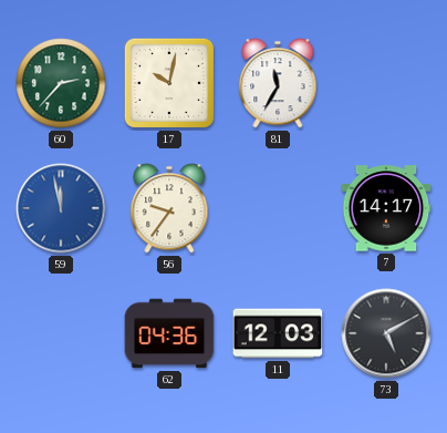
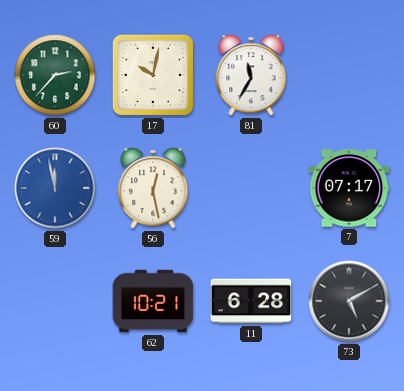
56: 9:36 -> 12:28 (153, 188)
7: 14:17 -> 07:17 (349, 188)
62: 04:36 -> 10:21 (153, 301)
11: 12:03 -> 6:28 (251, 301)
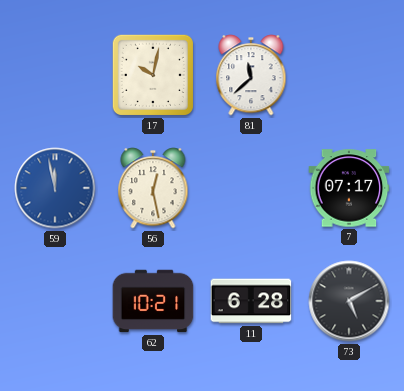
60: 2:37 -> none (55, 75)
81: 11:35 -> 11:38 (251, 75)
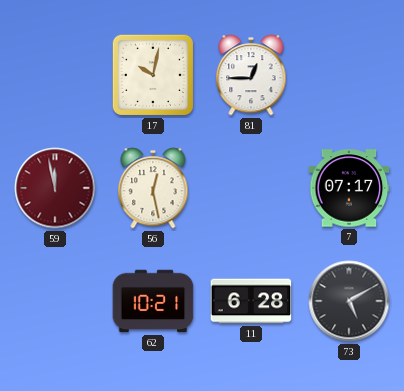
81: 11:38 -> 12:45 (251, 75)
59 dial: blue -> burgundy (55, 188)
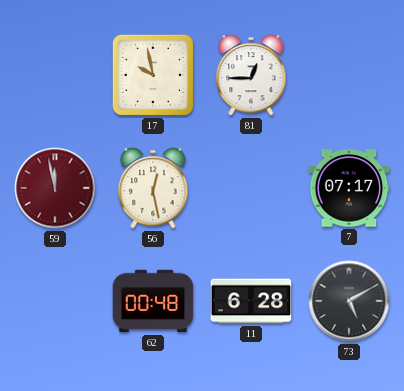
17: 10:02 -> 9:58 (153, 75)
62: 10:21 -> 00:48 (153, 301)
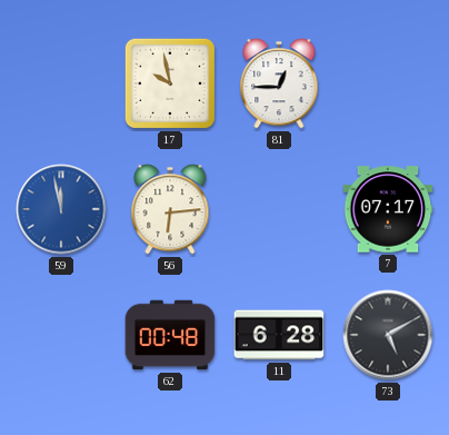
59 dial: burgundy -> blue (61, 209)
56: 12:28 -> 6:14 (170, 209)
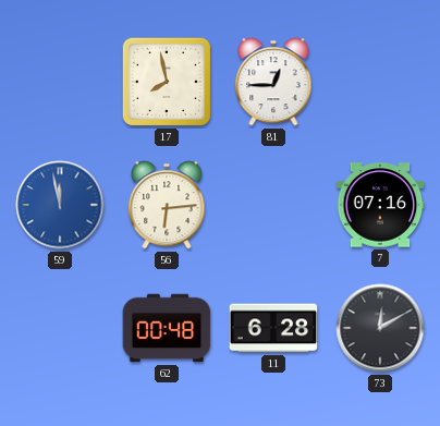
17: 9:58 -> 7:58 (167, 82)
7: 07:17 -> 07:16 (380, 205)
73: 5:10 -> 12:10 (380, 328)
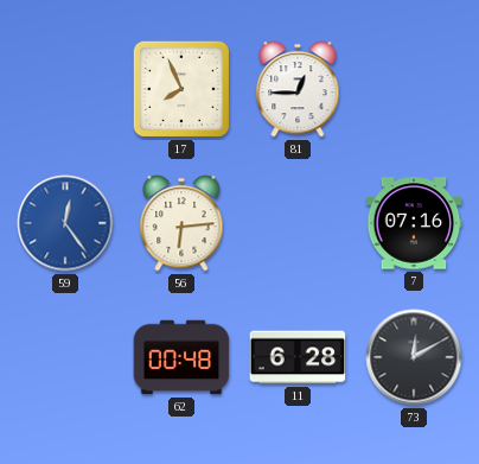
17: 7:58 -> 7:56 (181, 89)
59: 11:58 -> 12:24 (65, 223)
